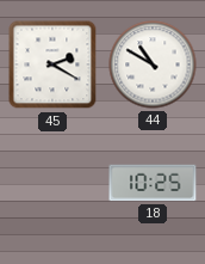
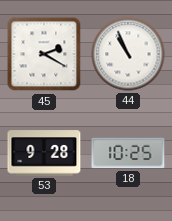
44: 10:50 -> 10:56 (128, 54)
53: none -> 9:28 (44, 153)
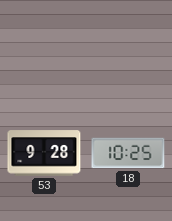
45: 2:20 -> none (44, 54)
44: 10:56 -> none (128, 54)
